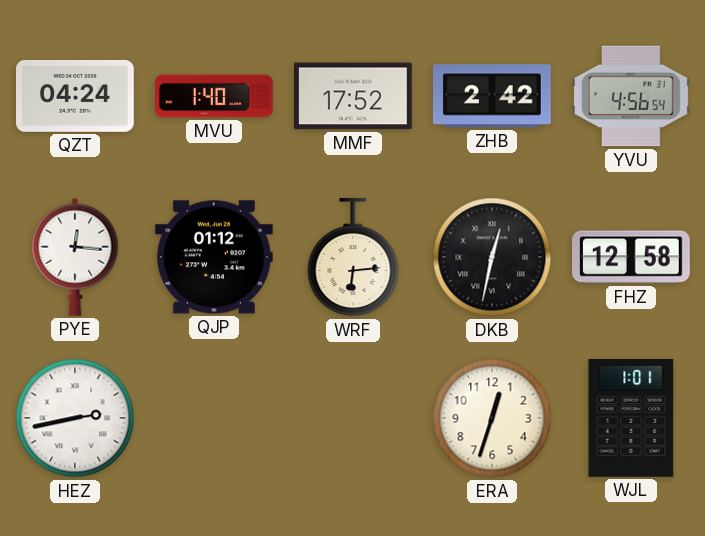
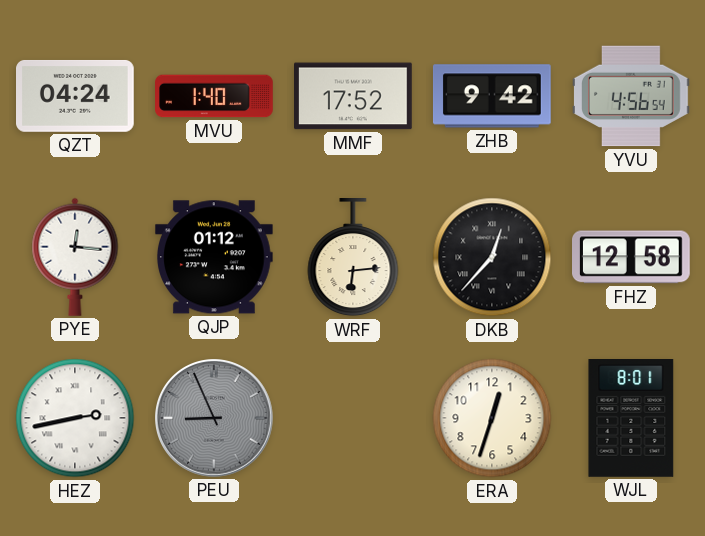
ZHB: 2:42 -> 9:42 (492, 96)
DKB: 12:32 -> 12:37 (492, 257)
PEU: none -> 8:56 (215, 419)
WJL: 1:01 -> 8:01 (631, 419)
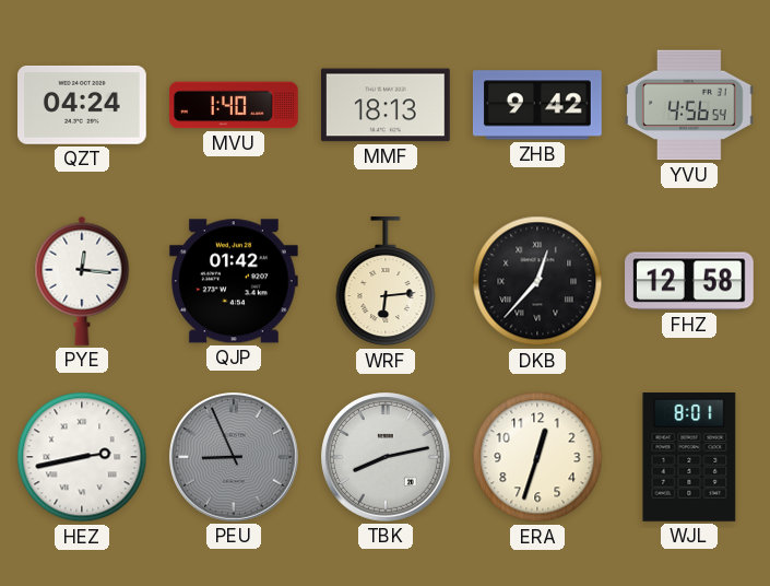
MMF: 17:52 -> 18:13 (387, 105)
QJP: 01:12 -> 01:42 (234, 281)
TBK: none -> 8:13 (387, 458)
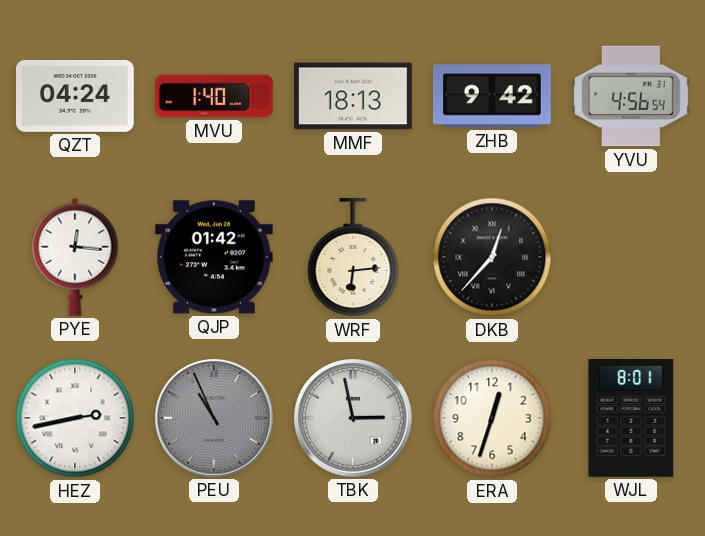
FHZ: 12:58 -> none (690, 281)
PEU: 8:56 -> 10:56 (215, 419)
TBK: 8:13 -> 2:58 (354, 419)
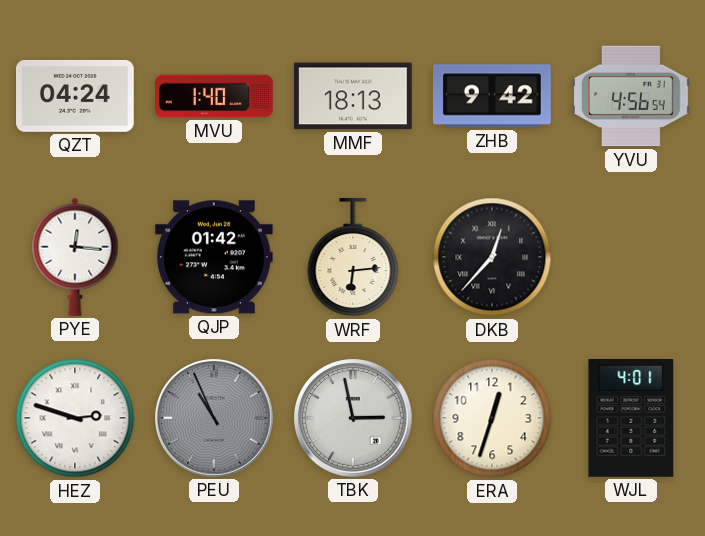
HEZ: 2:43 -> 2:48 (75, 418)
WJL: 8:01 -> 4:01 (631, 419)
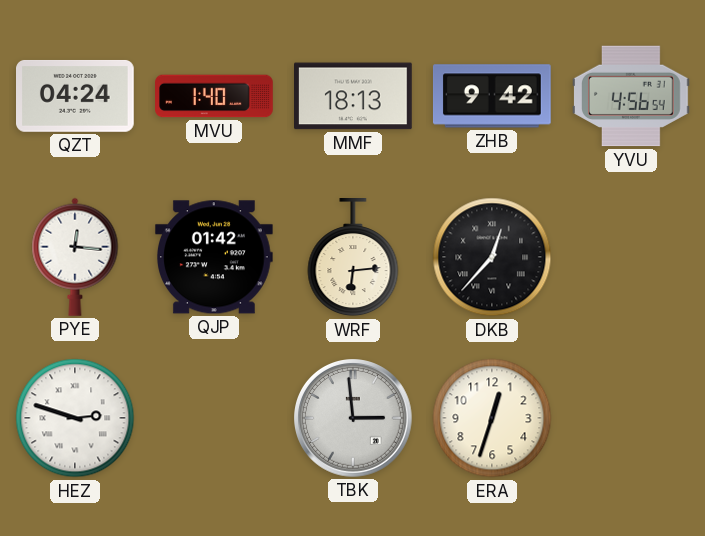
PEU: 10:56 -> none (215, 419)
TBK: 2:58 -> 2:59 (354, 419)
WJL: 4:01 -> none (631, 419)
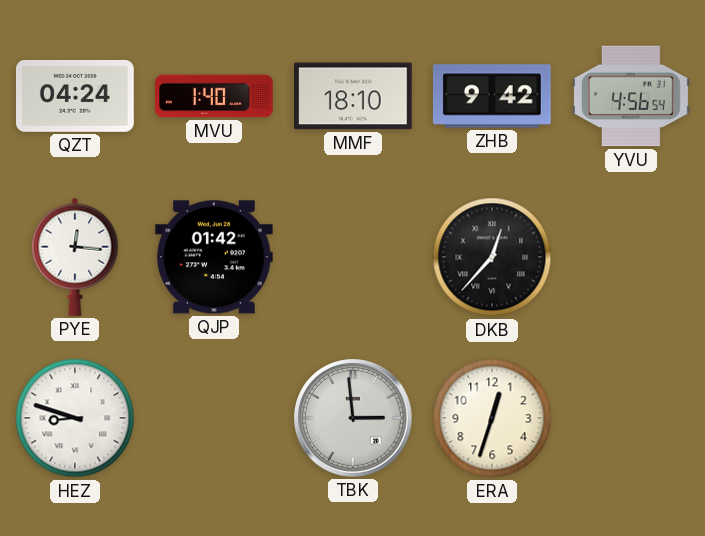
MMF: 18:13 -> 18:10 (354, 96)
WRF: 6:14 -> none (353, 258)
HEZ: 2:48 -> 8:48 (75, 418)
